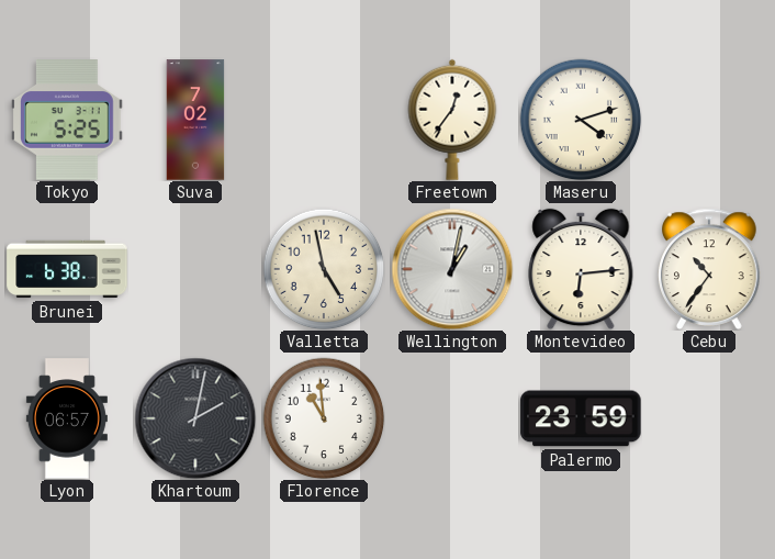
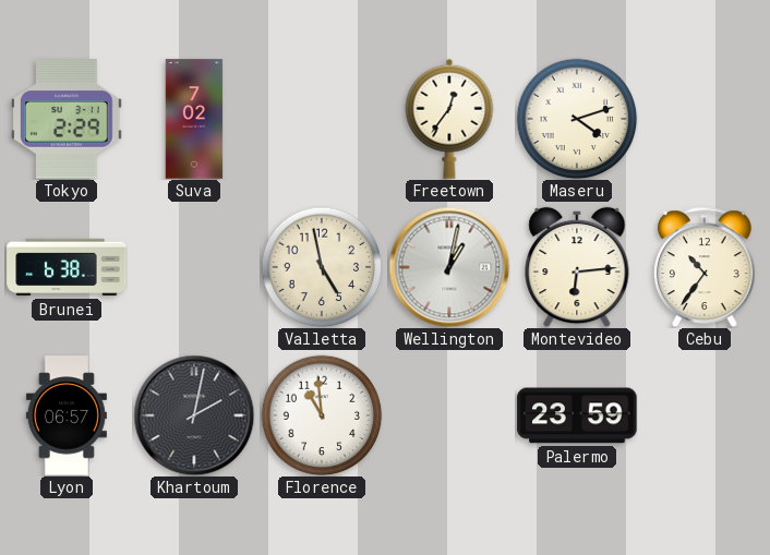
Tokyo: 5:25 -> 2:29 (68, 119)
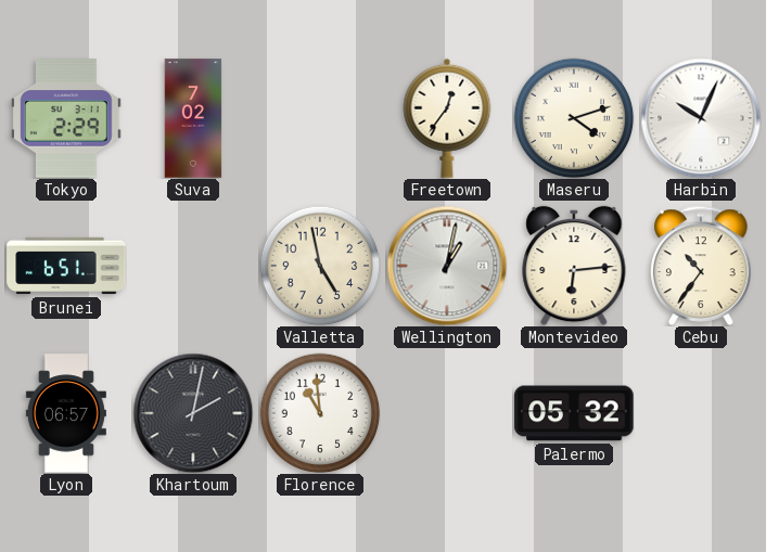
Harbin: none -> 10:04 (701, 118)
Brunei: 6:38 -> 6:51 (66, 266)
Palermo: 23:59 -> 05:32 (574, 413)
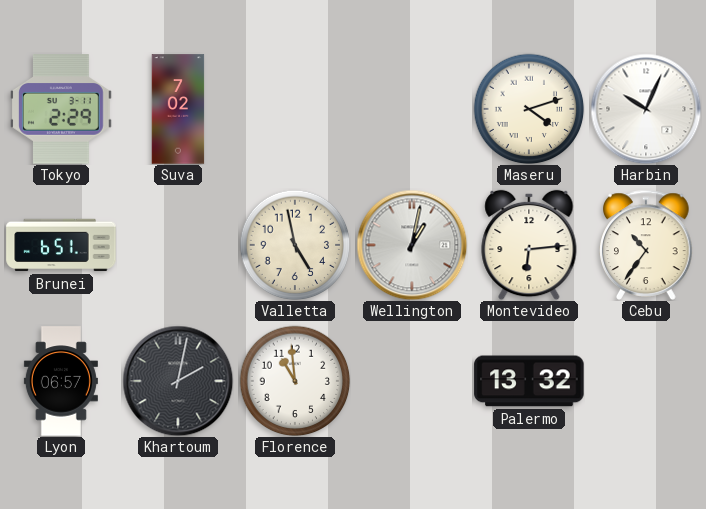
Freetown: 12:36 -> none (447, 118)
Palermo: 05:32 -> 13:32 (529, 381)
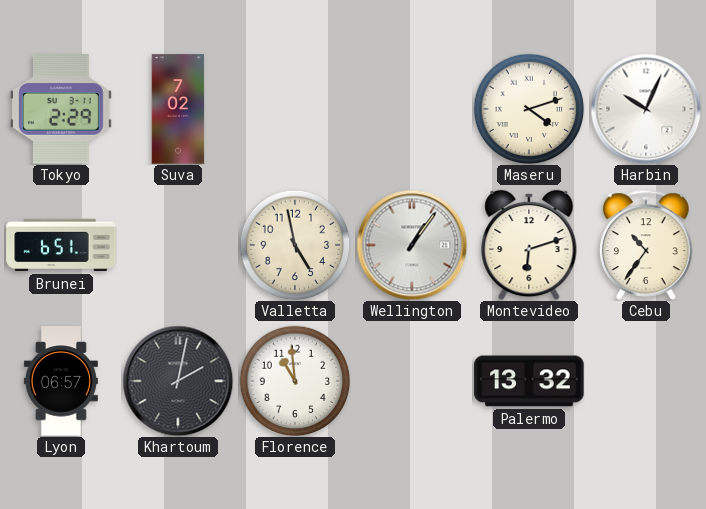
Wellington: 1:02 -> 1:06 (412, 245)
Montevideo: 6:14 -> 6:12 (529, 245)
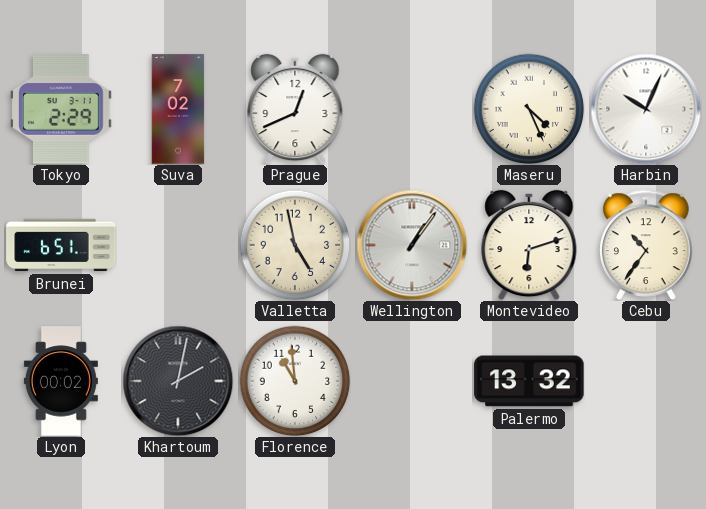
Prague: none -> 12:41 (295, 109)
Maseru: 4:12 -> 4:26 (529, 109)
Lyon: 06:57 -> 00:02 (61, 381)
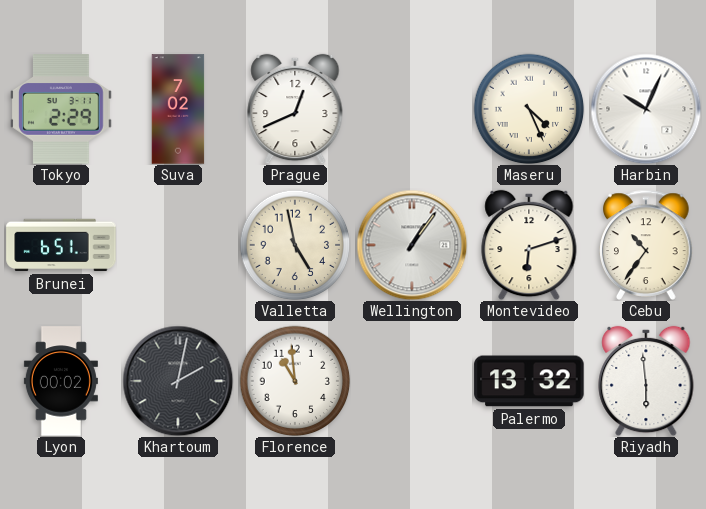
Riyadh: none -> 5:59 (646, 381)
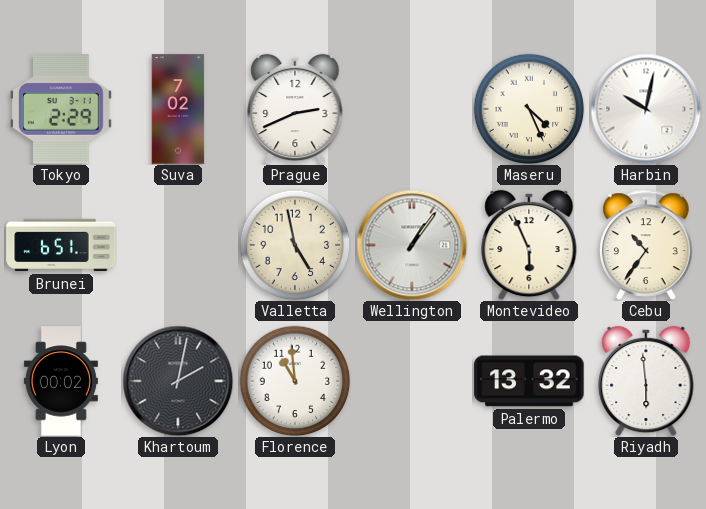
Prague: 12:41 -> 2:41 (295, 109)
Harbin: 10:04 -> 10:02 (646, 109)
Montevideo: 6:12 -> 5:56 (529, 245)
